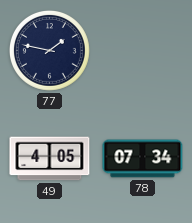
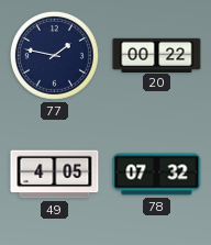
20: none -> 00:22 (157, 55)
78: 07:34 -> 07:32 (157, 175)
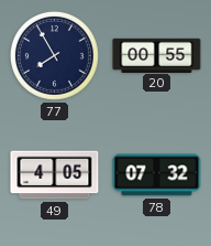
77: 1:47 -> 7:55 (54, 55)
20: 00:22 -> 00:55 (157, 55)
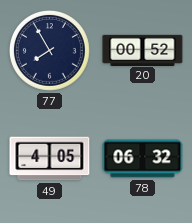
20: 00:55 -> 00:52 (143, 50)
78: 07:32 -> 06:32 (143, 159)
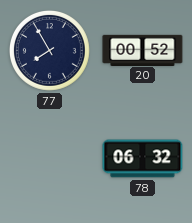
49: 4:05 -> none (50, 159)
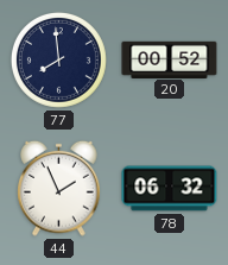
77: 7:55 -> 7:59 (58, 59)
44: none -> 1:56 (59, 188)
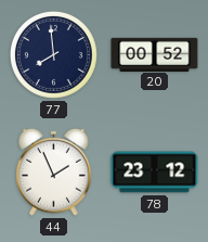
78: 06:32 -> 23:12 (155, 173)
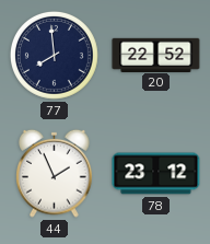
20: 00:52 -> 22:52 (156, 55)
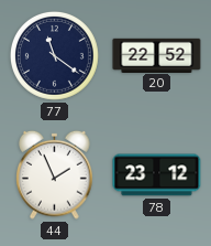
77: 7:59 -> 11:21 (54, 55)
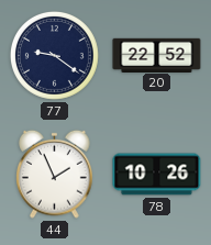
77: 11:21 -> 9:21 (54, 55)
78: 23:12 -> 10:26 (157, 175)
